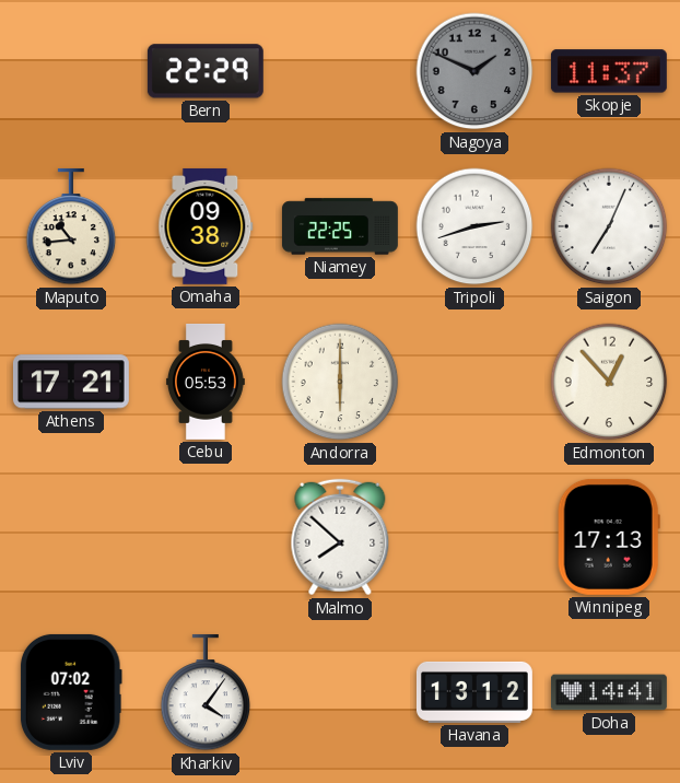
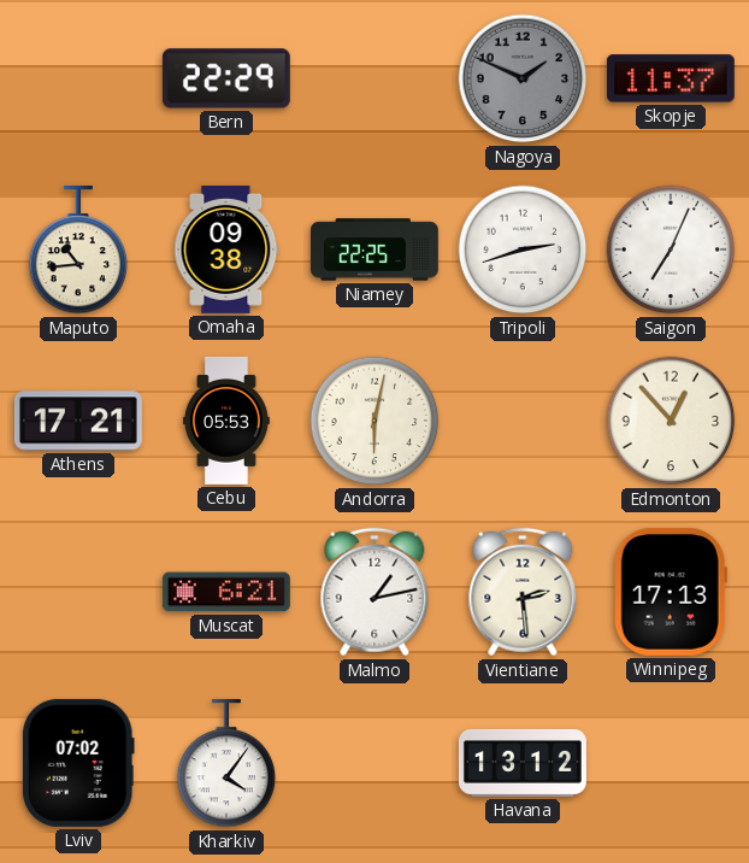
Andorra: 6:00 -> 6:02 (374, 421)
Muscat: none -> 6:21 (226, 592)
Malmo: 7:52 -> 1:13 (374, 592)
Vientiane: none -> 2:29 (523, 592)
Doha: 14:41 -> none (609, 692)
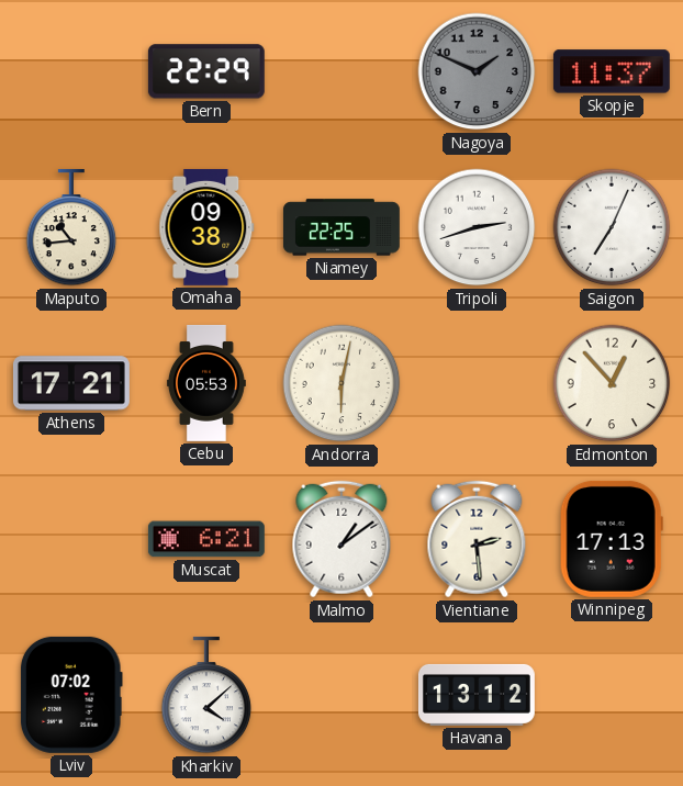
Malmo: 1:13 -> 1:09 (341, 539)
Kharkiv: 4:06 -> 4:08 (206, 695)
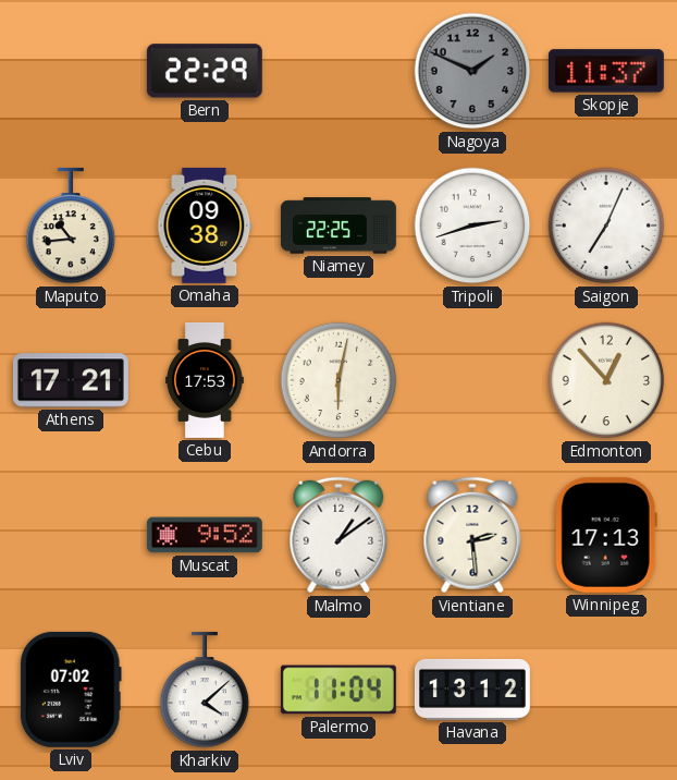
Cebu: 05:53 -> 17:53 (205, 380)
Muscat: 6:21 -> 9:52 (205, 535)
Palermo: none -> 11:04 (338, 690)
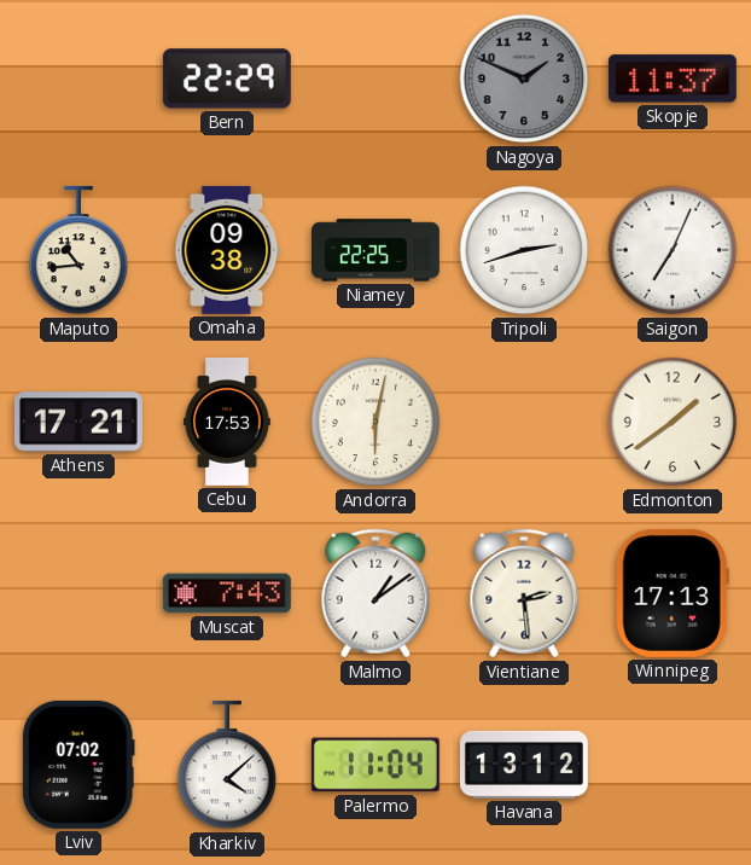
Edmonton: 12:53 -> 1:39 (673, 422)
Muscat: 9:52 -> 7:43 (227, 593)
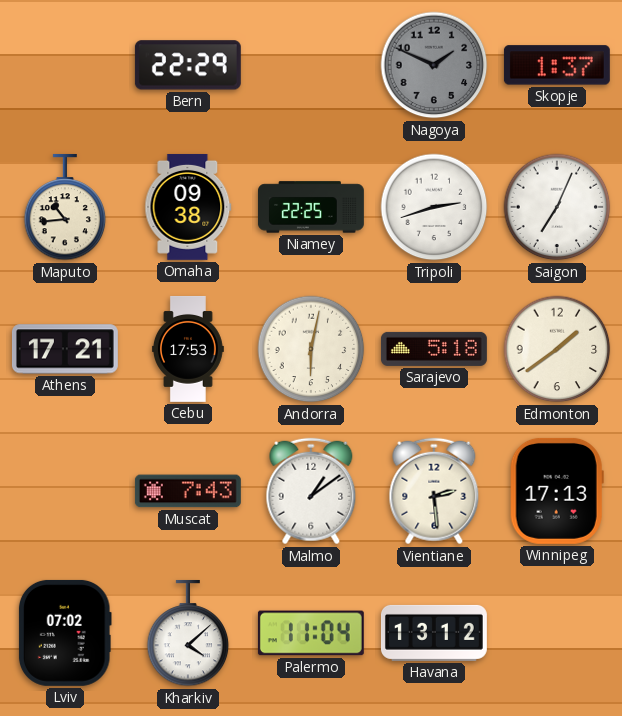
Skopje: 11:37 -> 1:37 (557, 65)
Sarajevo: none -> 5:18 (434, 349)
